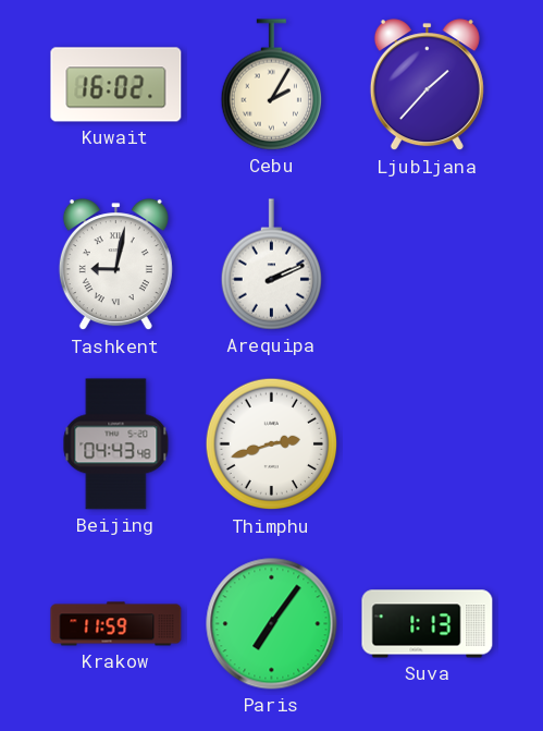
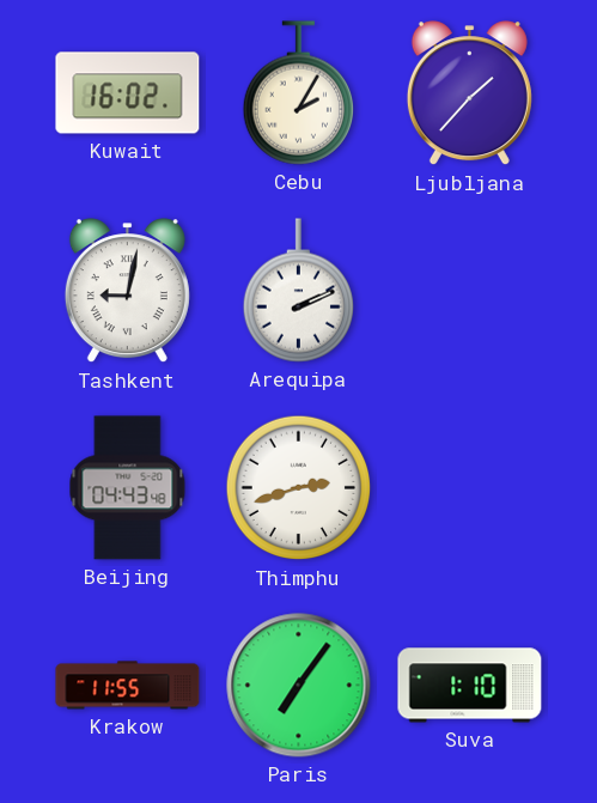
Krakow: 11:59 -> 11:55 (128, 686)
Suva: 1:13 -> 1:10 (470, 686)
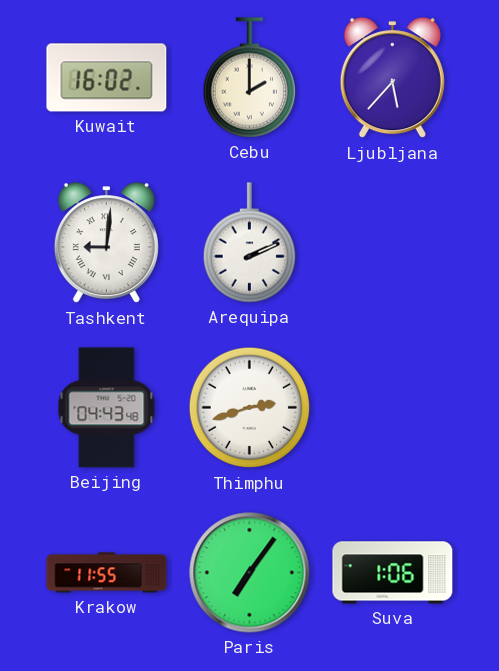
Cebu: 2:05 -> 2:00 (249, 78)
Ljubljana: 1:37 -> 5:37 (392, 78)
Tashkent: 9:02 -> 9:01 (106, 243)
Suva: 1:10 -> 1:06 (393, 573)
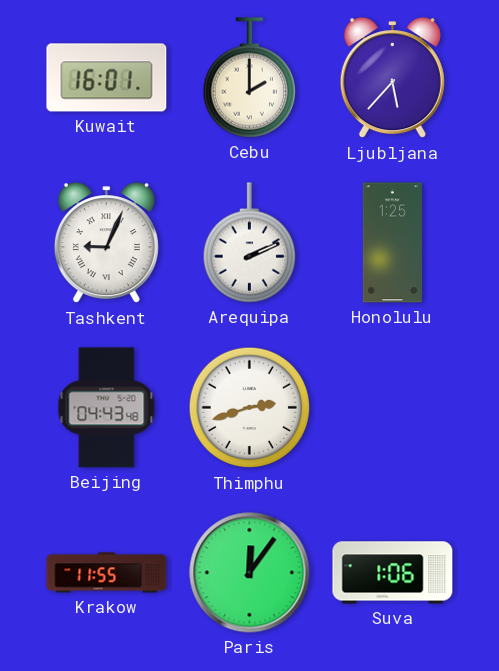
Kuwait: 16:02 -> 16:01 (107, 78)
Tashkent: 9:01 -> 9:04 (106, 243)
Honolulu: none -> 1:25 (392, 243)
Paris: 7:06 -> 12:06 (250, 573)
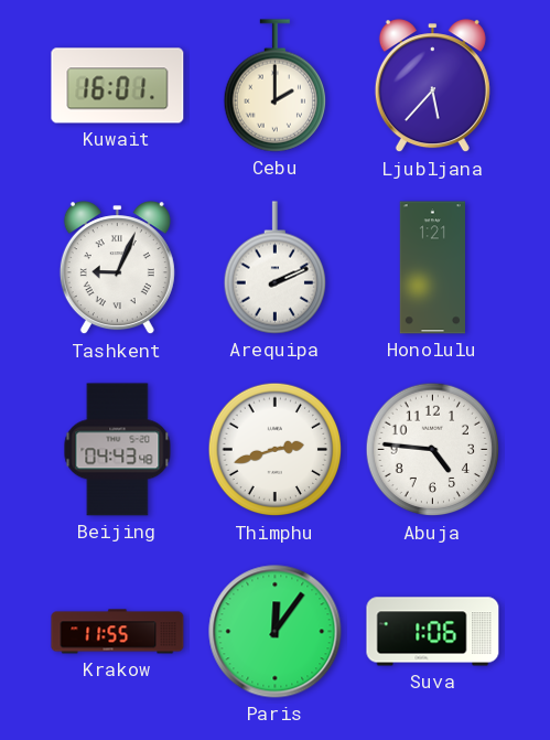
Honolulu: 1:25 -> 1:21 (432, 268)
Abuja: none -> 4:46 (433, 450)
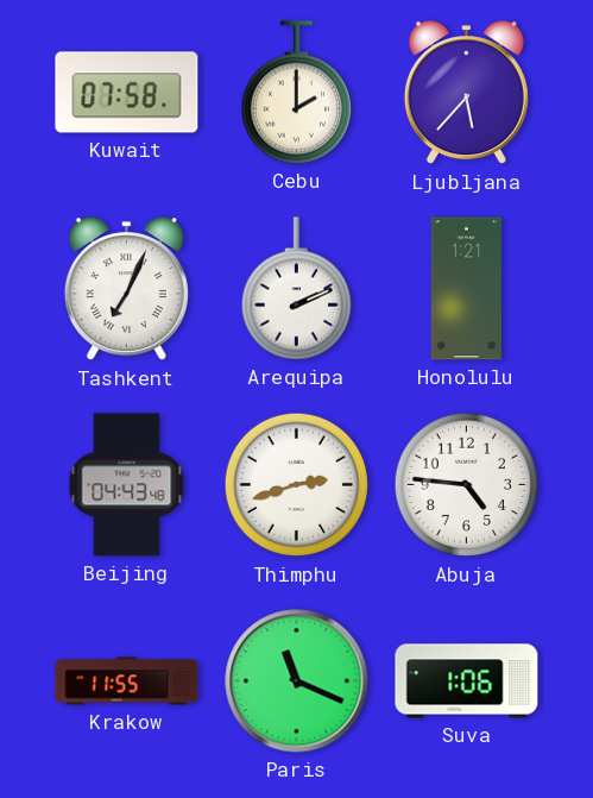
Kuwait: 16:01 -> 07:58 (127, 93)
Tashkent: 9:04 -> 7:04 (126, 289)
Paris: 12:06 -> 11:19 (297, 681)
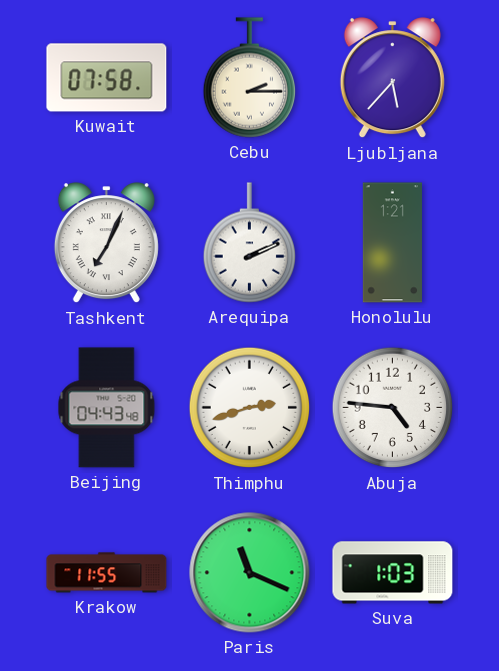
Cebu: 2:00 -> 2:15 (249, 78)
Suva: 1:06 -> 1:03 (393, 573)
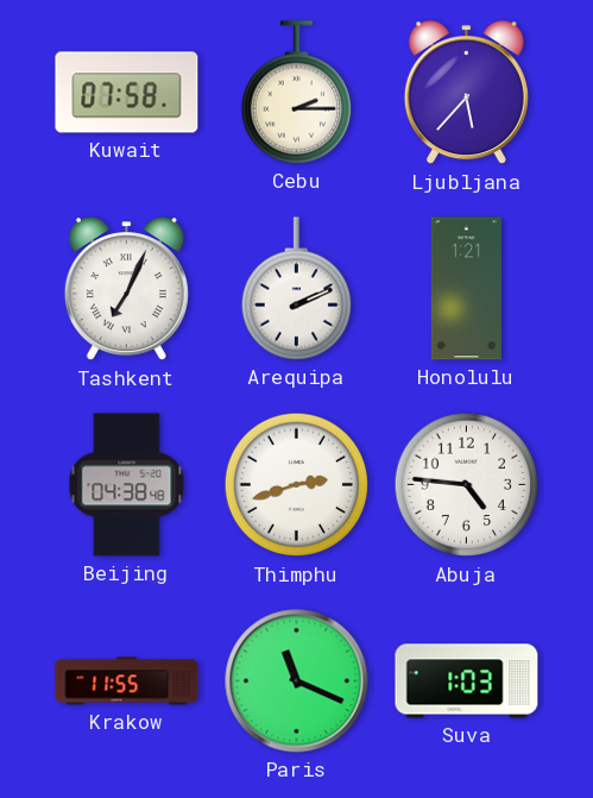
Beijing: 04:43 -> 04:38 (127, 485)
